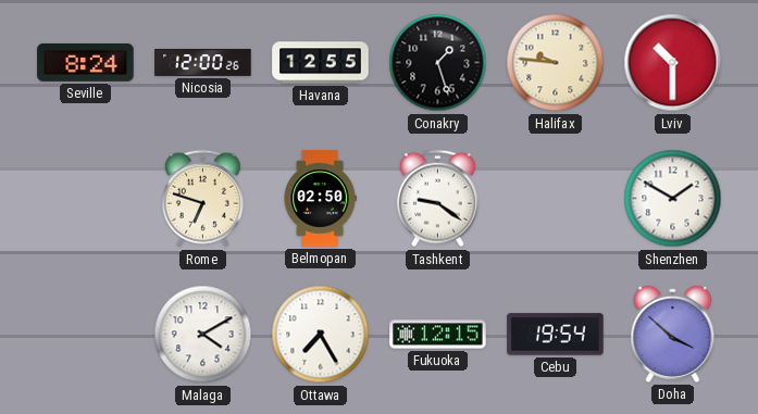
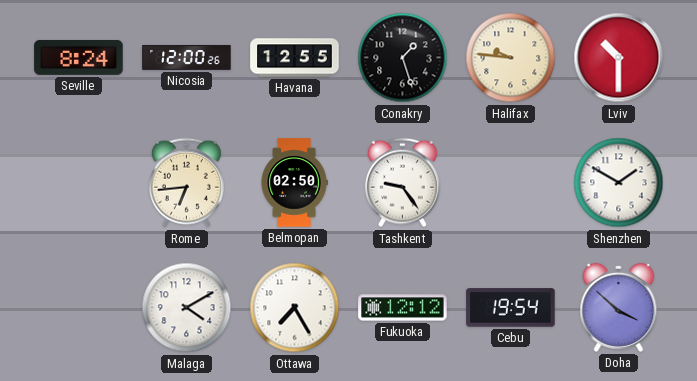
Rome: 6:48 -> 6:44 (186, 183)
Tashkent: 9:21 -> 9:24 (402, 183)
Fukuoka: 12:15 -> 12:12 (403, 308)
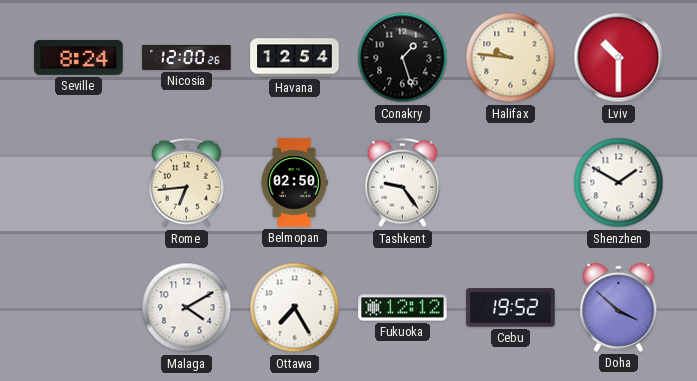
Havana: 12:55 -> 12:54 (295, 58)
Cebu: 19:54 -> 19:52 (511, 308)
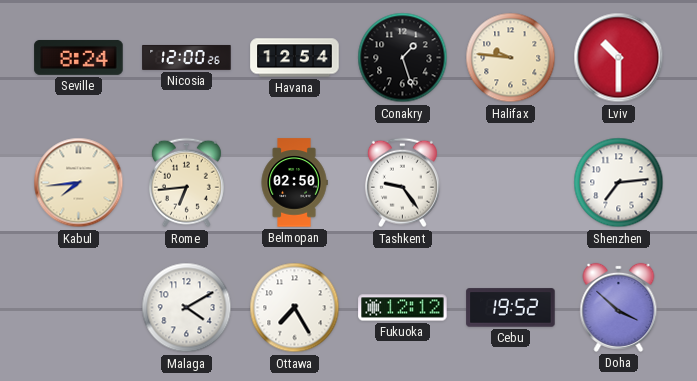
Kabul: none -> 7:44 (79, 183)
Shenzhen: 1:50 -> 7:14 (619, 183)
